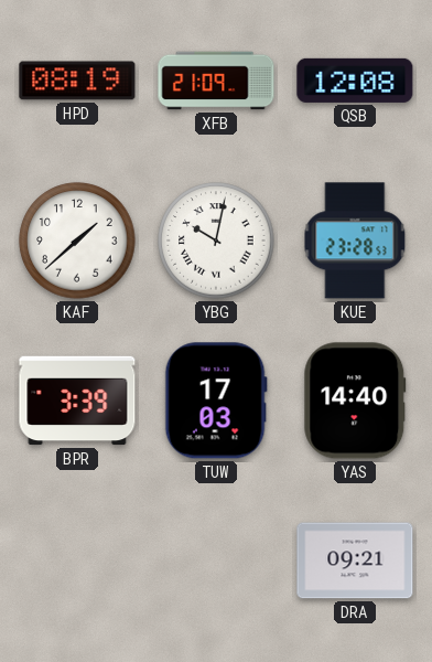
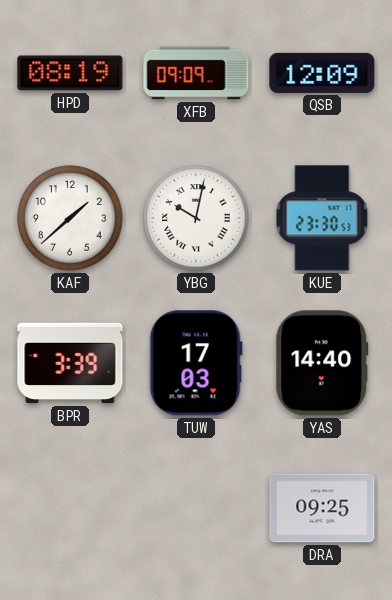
XFB: 21:09 -> 09:09 (196, 73)
QSB: 12:08 -> 12:09 (322, 73)
KUE: 23:28 -> 23:30 (322, 218)
DRA: 09:21 -> 09:25 (322, 508)
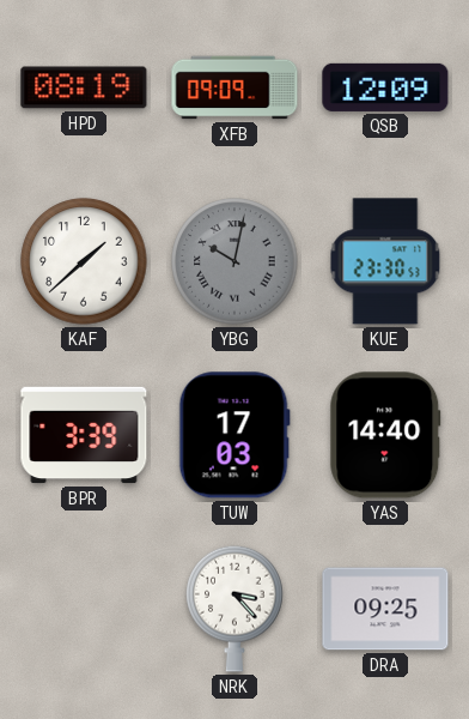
YBG dial: white -> grey (234, 261)
NRK: none -> 3:23 (234, 609)
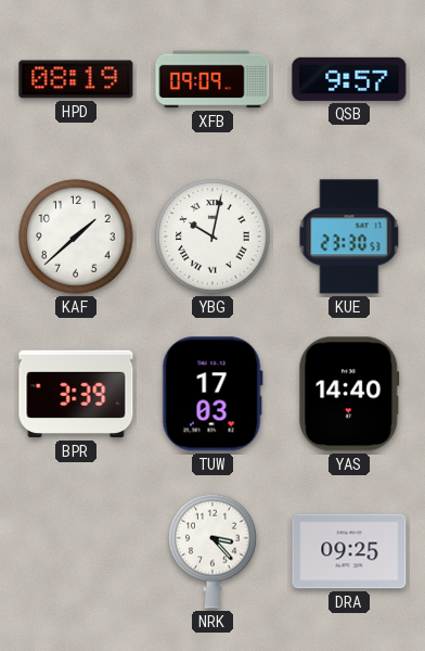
QSB: 12:09 -> 9:57 (349, 79)
YBG dial: grey -> white (212, 237)
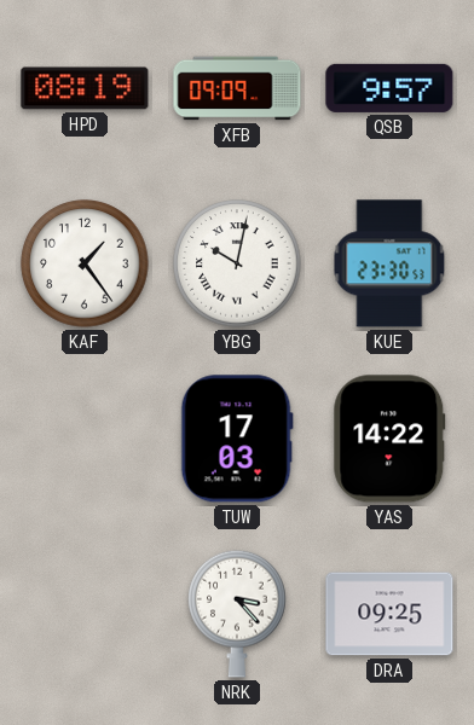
KAF: 1:38 -> 1:24 (85, 263)
BPR: 3:39 -> none (76, 394)
YAS: 14:40 -> 14:22 (389, 439)
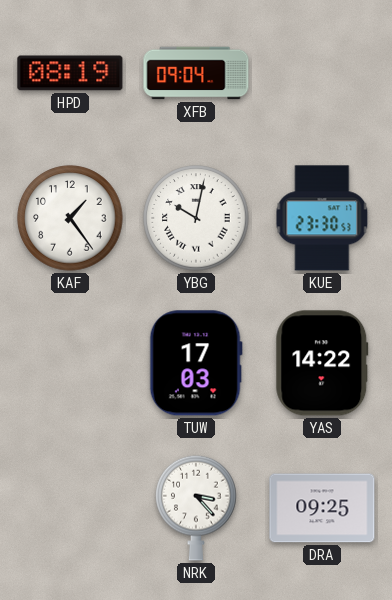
XFB: 09:09 -> 09:04 (196, 73)
QSB: 9:57 -> none (389, 88)
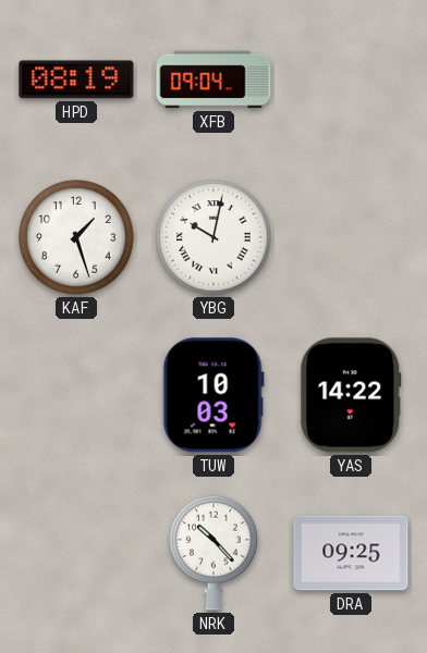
KAF: 1:24 -> 1:27 (76, 237)
KUE: 23:30 -> none (322, 218)
TUW: 17:03 -> 10:03 (213, 395)
NRK: 3:23 -> 10:23 (213, 553)
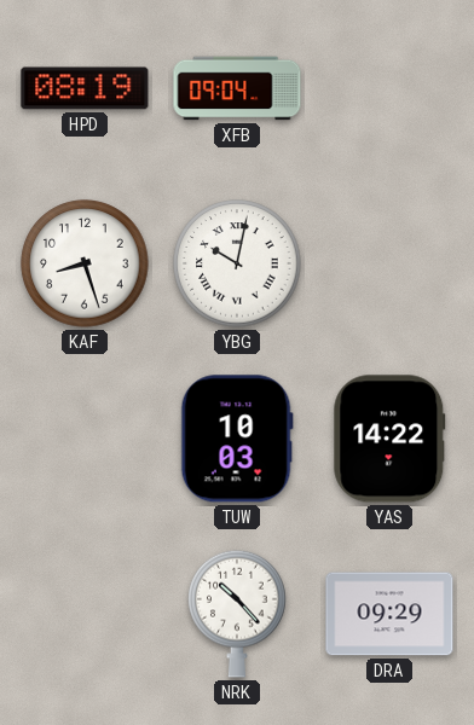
KAF: 1:27 -> 8:27 (85, 263)
DRA: 09:25 -> 09:29 (389, 614)
